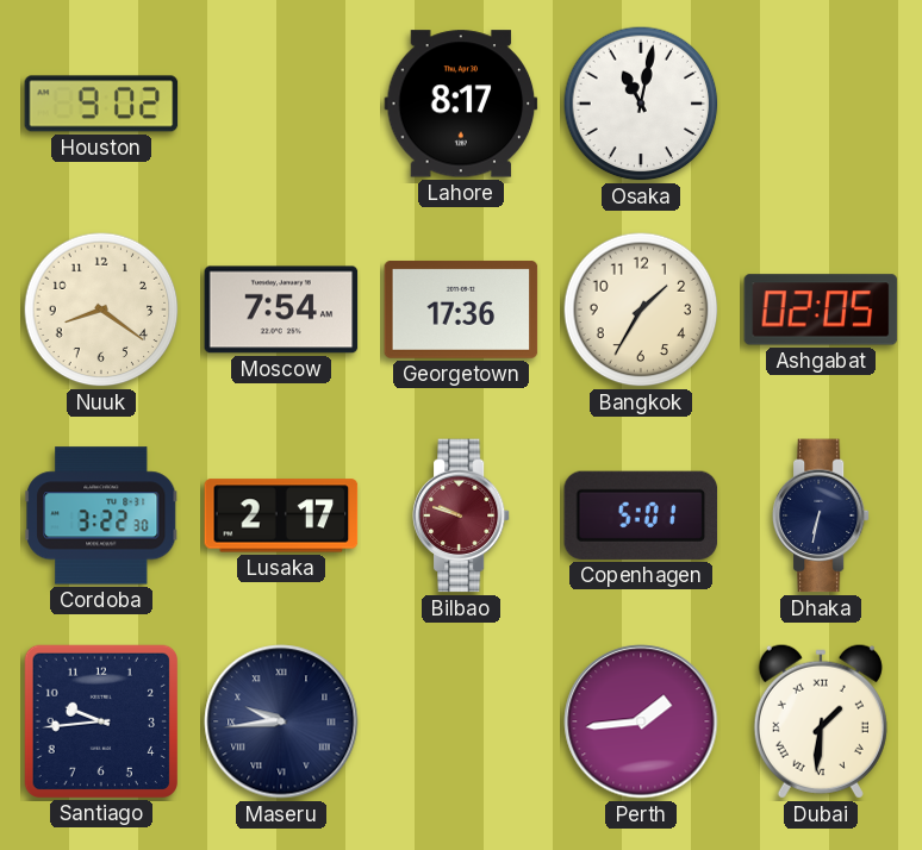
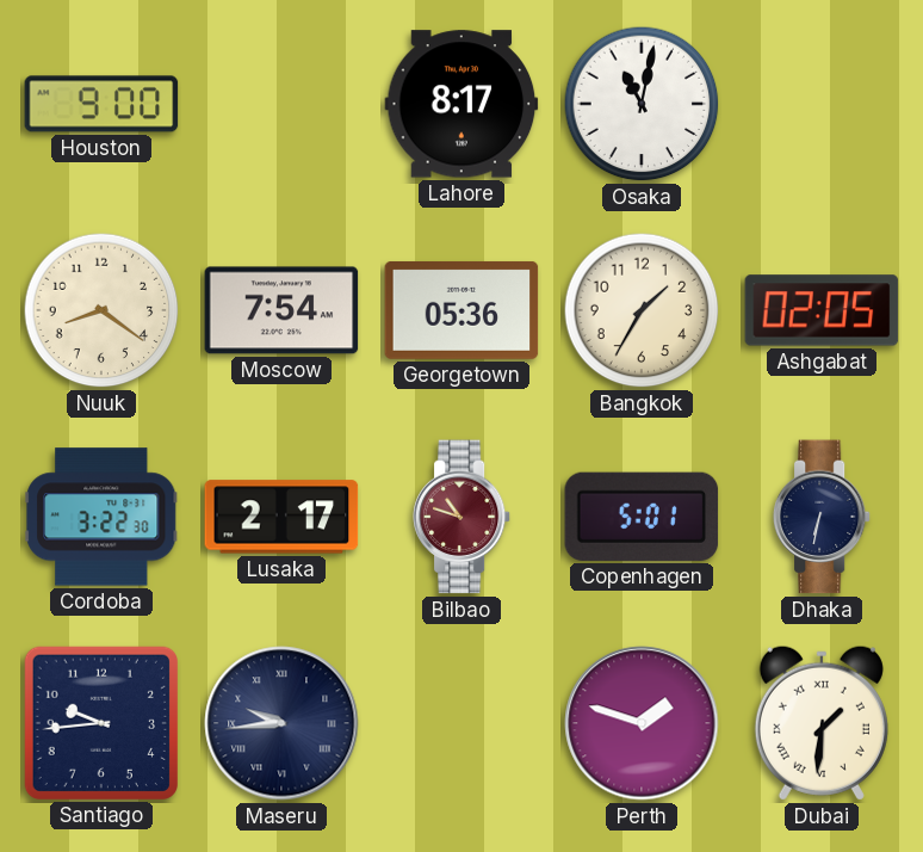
Houston: 9:02 -> 9:00 (101, 104)
Georgetown: 17:36 -> 05:36 (461, 310)
Bilbao: 9:48 -> 10:48 (461, 517)
Perth: 1:44 -> 1:48 (642, 723)
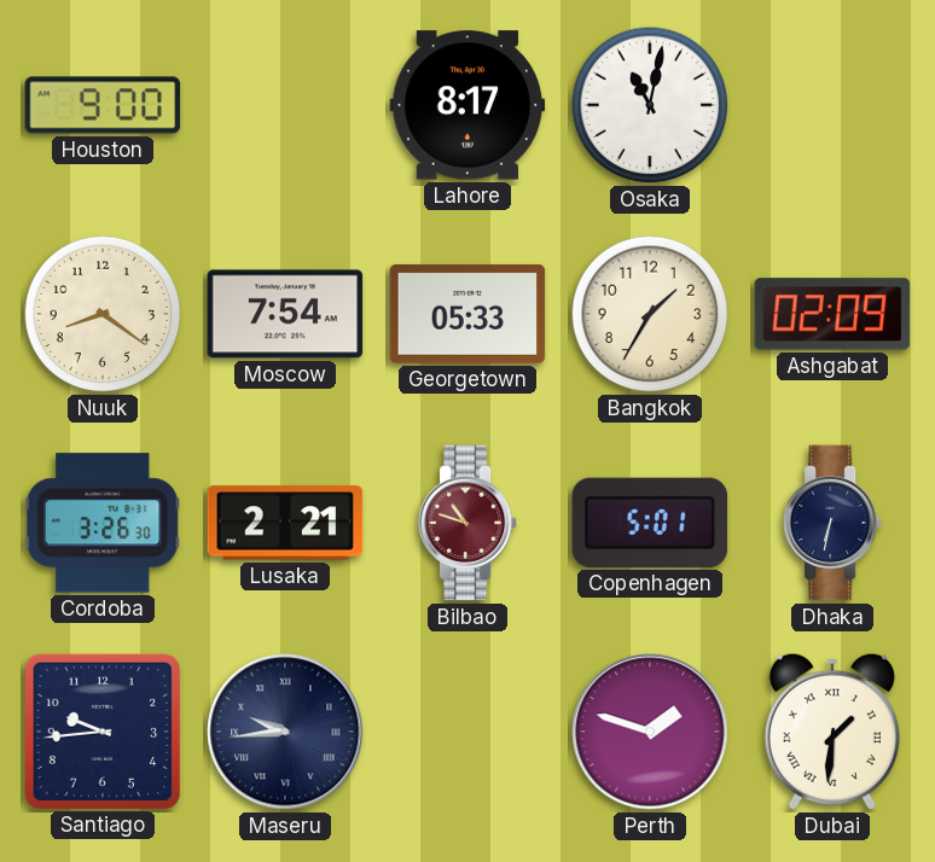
Georgetown: 05:36 -> 05:33 (467, 314)
Ashgabat: 02:05 -> 02:09 (832, 314)
Cordoba: 3:22 -> 3:26 (104, 523)
Lusaka: 2:17 -> 2:21 (285, 523)
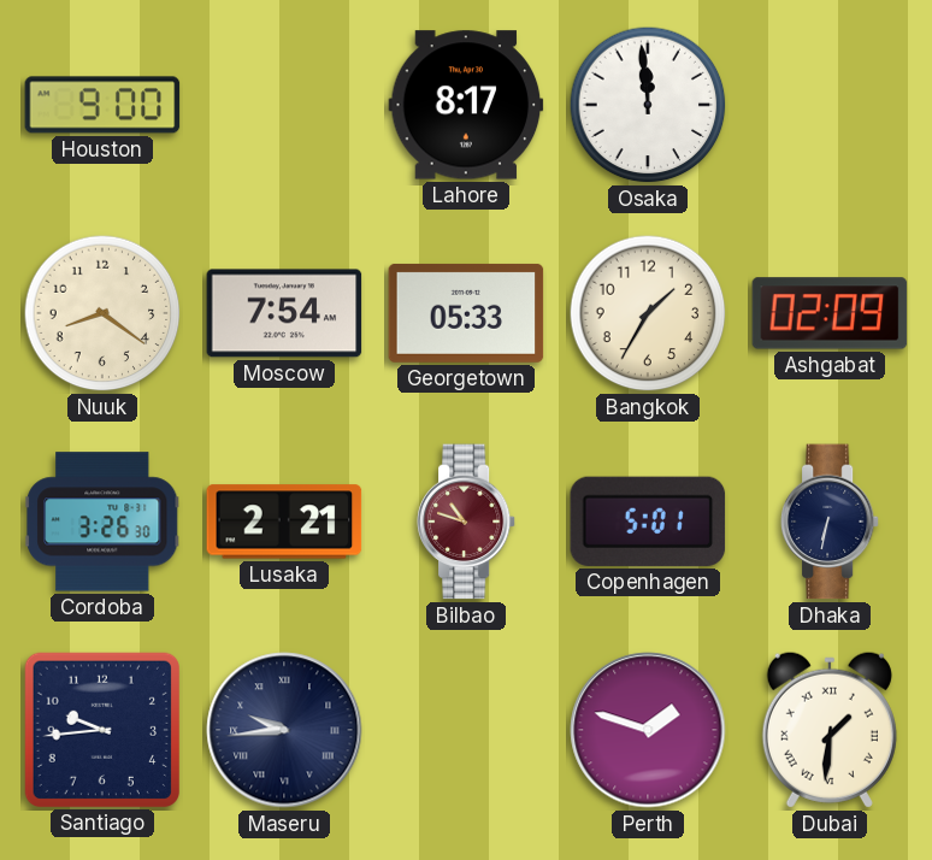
Osaka: 11:02 -> 11:59 (648, 105)
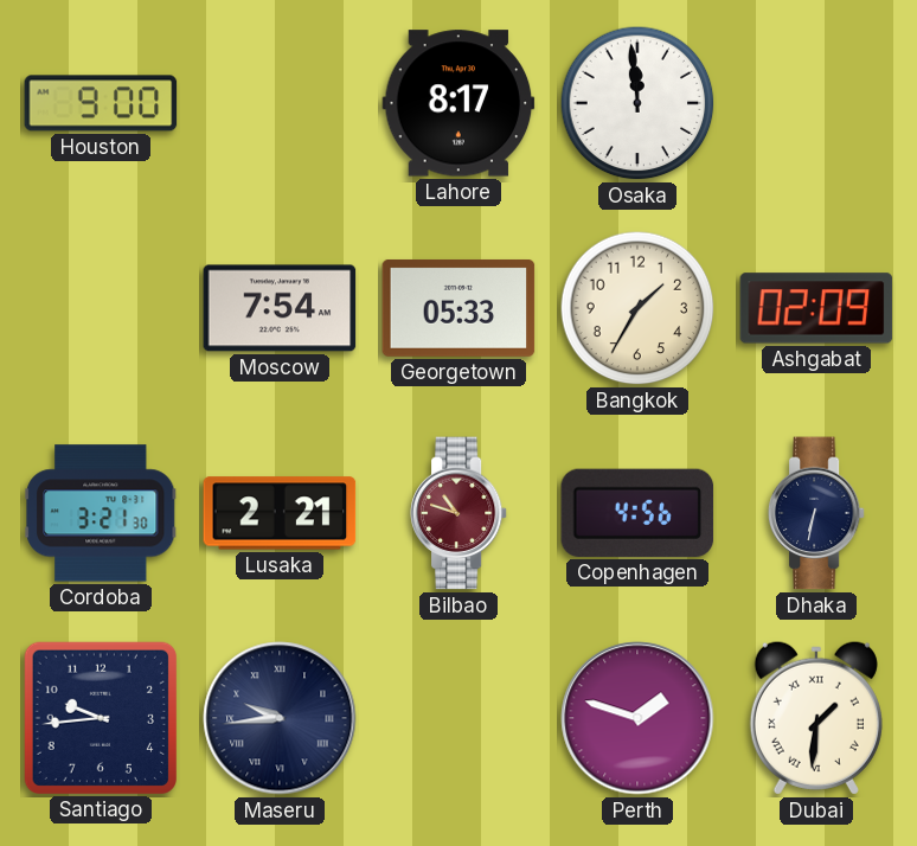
Nuuk: 8:21 -> none (102, 313)
Cordoba: 3:26 -> 3:21 (102, 513)
Copenhagen: 5:01 -> 4:56 (637, 513)
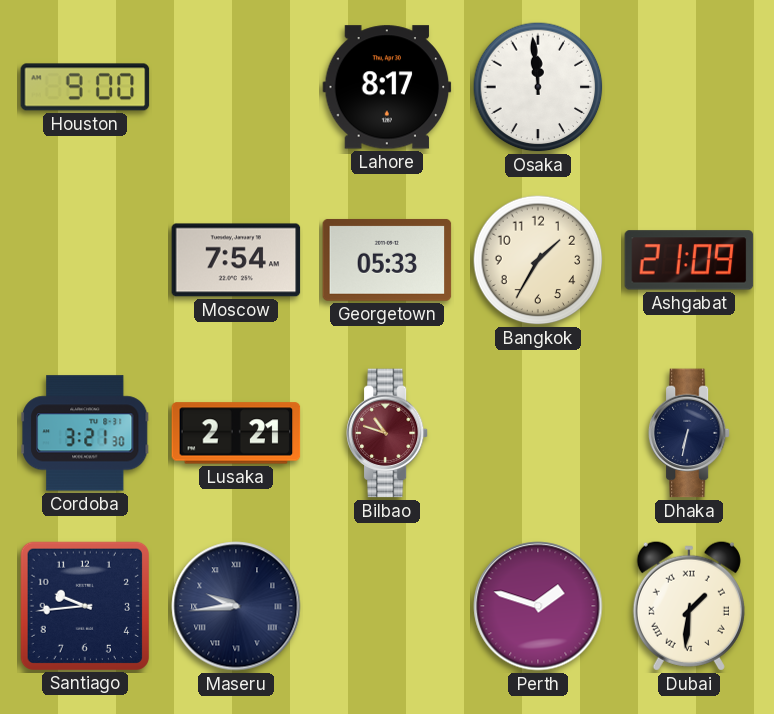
Ashgabat: 02:09 -> 21:09 (689, 260)
Copenhagen: 4:56 -> none (637, 513)
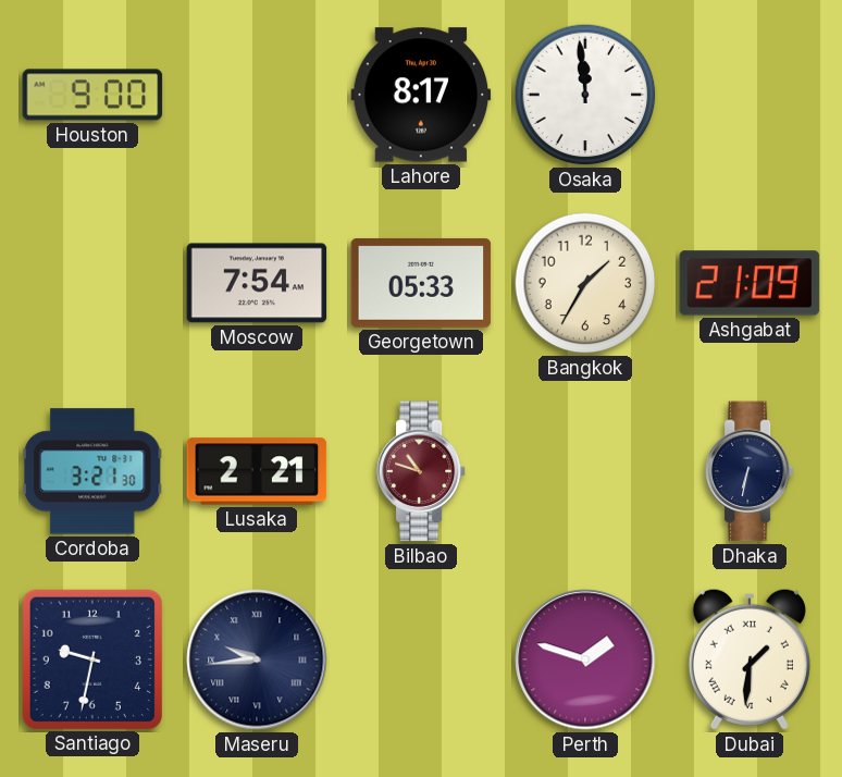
Santiago: 9:44 -> 9:32 (91, 658)
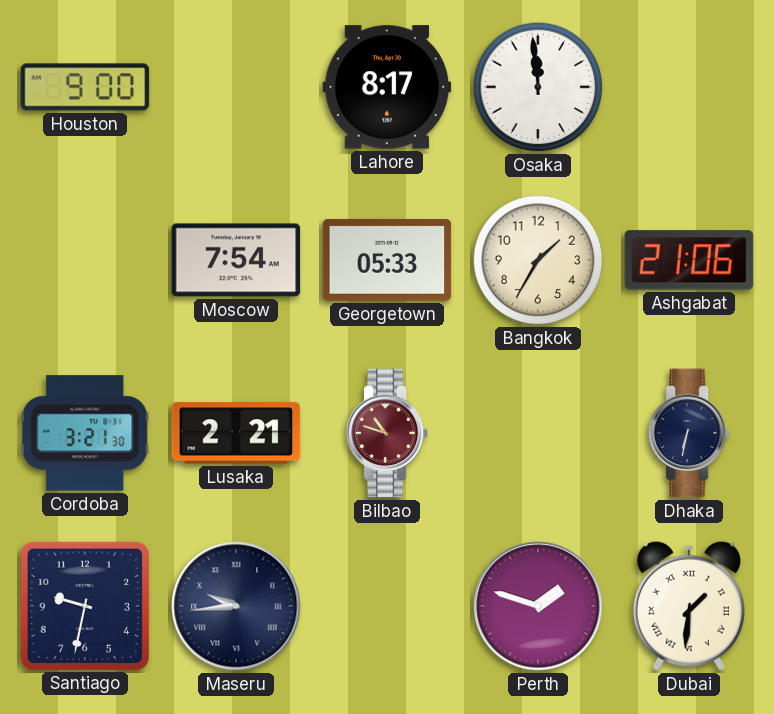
Ashgabat: 21:09 -> 21:06 (689, 260)
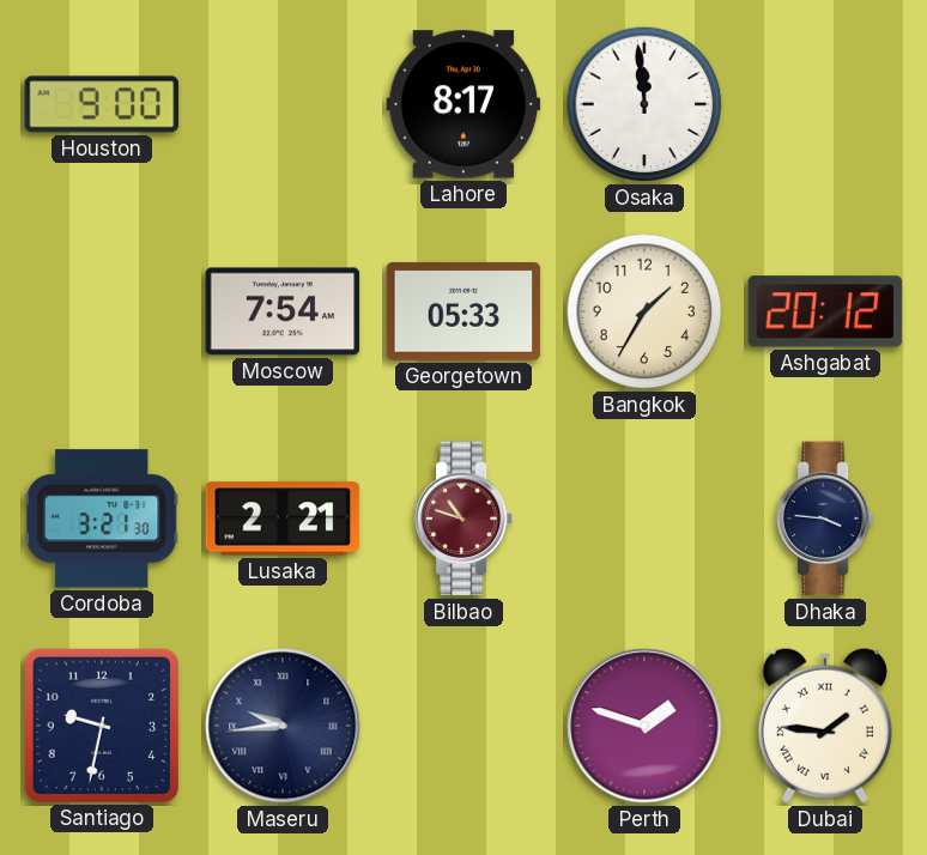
Ashgabat: 21:06 -> 20:12 (825, 311)
Dhaka: 6:32 -> 3:46 (825, 519)
Dubai: 1:31 -> 1:46 (825, 726)
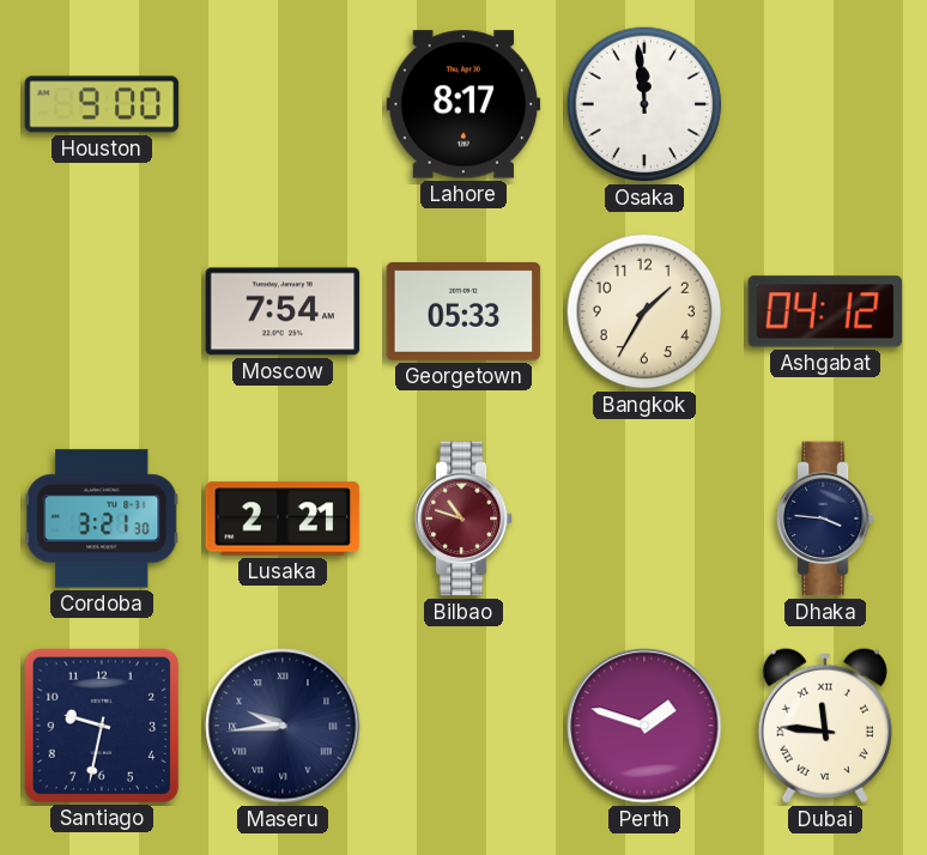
Ashgabat: 20:12 -> 04:12 (825, 311)
Dubai: 1:46 -> 11:46 (825, 726)
